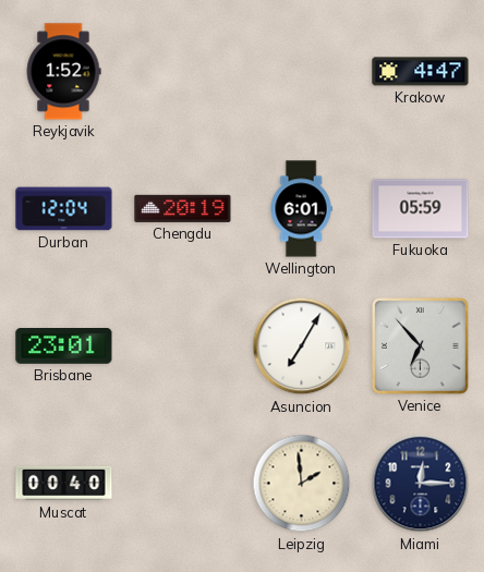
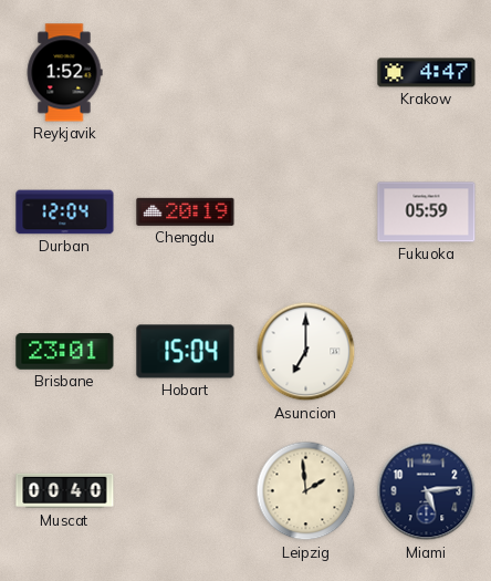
Wellington: 6:01 -> none (301, 209)
Hobart: none -> 15:04 (186, 352)
Asuncion: 7:05 -> 7:00 (306, 352)
Venice: 6:53 -> none (421, 346)
Miami: 12:15 -> 5:14 (427, 491)
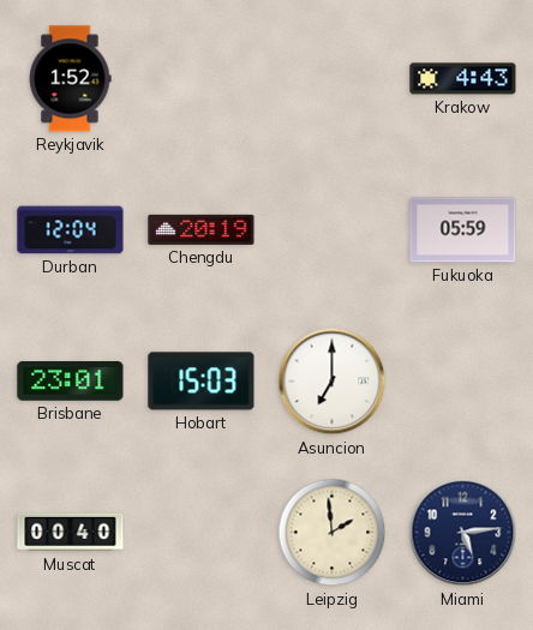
Krakow: 4:47 -> 4:43 (463, 79)
Hobart: 15:04 -> 15:03 (202, 382)
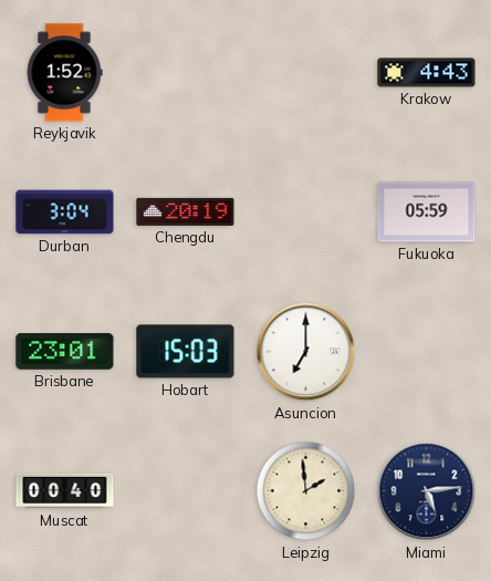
Durban: 12:04 -> 3:04 (65, 212)
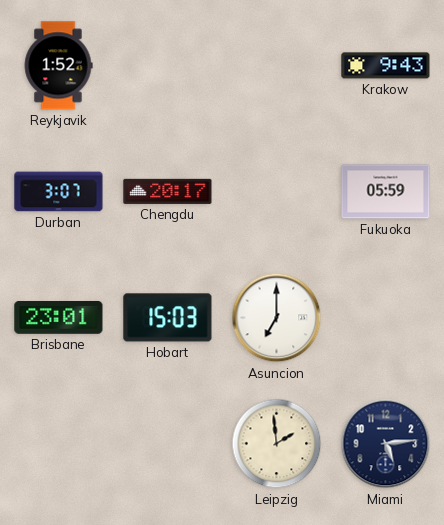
Krakow: 4:43 -> 9:43 (386, 66)
Durban: 3:04 -> 3:07 (59, 192)
Chengdu: 20:19 -> 20:17 (168, 191)
Muscat: 00:40 -> none (65, 491)
